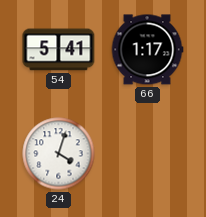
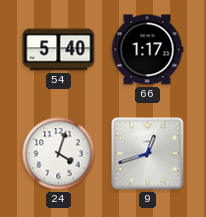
54: 5:41 -> 5:40 (59, 50)
9: none -> 12:42 (148, 154)
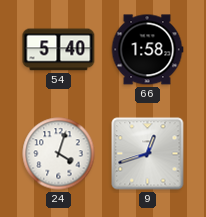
66: 1:17 -> 1:58 (147, 50)
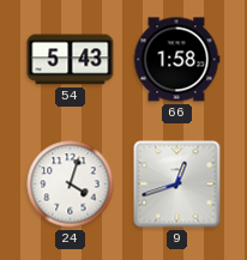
54: 5:40 -> 5:43 (71, 60)
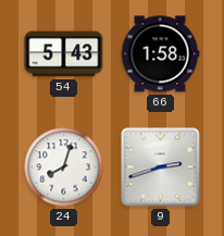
24: 4:03 -> 8:03 (64, 167)
9: 12:42 -> 2:42 (161, 167)
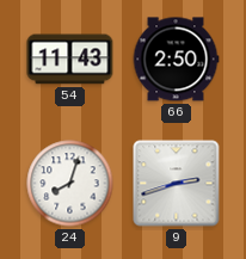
54: 5:43 -> 11:43 (70, 60)
66: 1:58 -> 2:50 (176, 60)
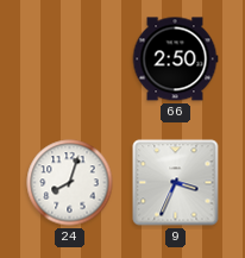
54: 11:43 -> none (70, 60)
9: 2:42 -> 3:34 (176, 183)
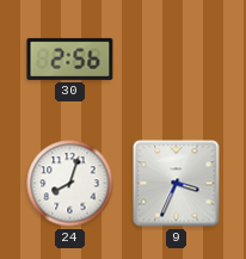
30: none -> 2:56 (70, 58)
66: 2:50 -> none (175, 59)
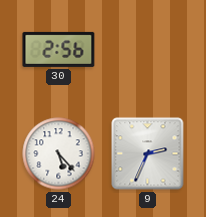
24: 8:03 -> 5:23 (59, 154)
9: 3:34 -> 2:34 (148, 154)
